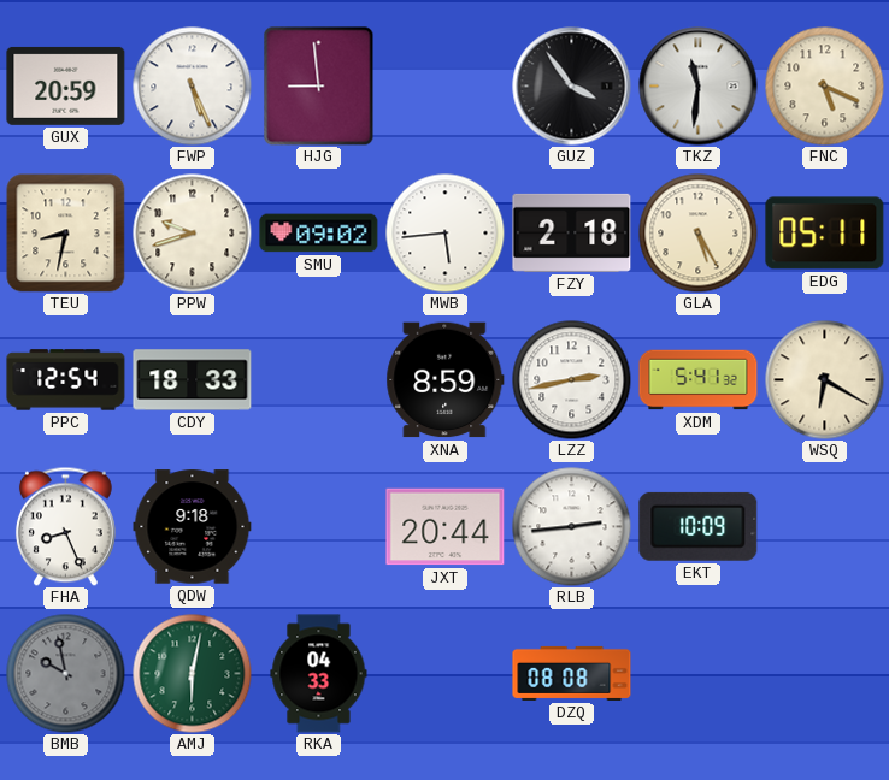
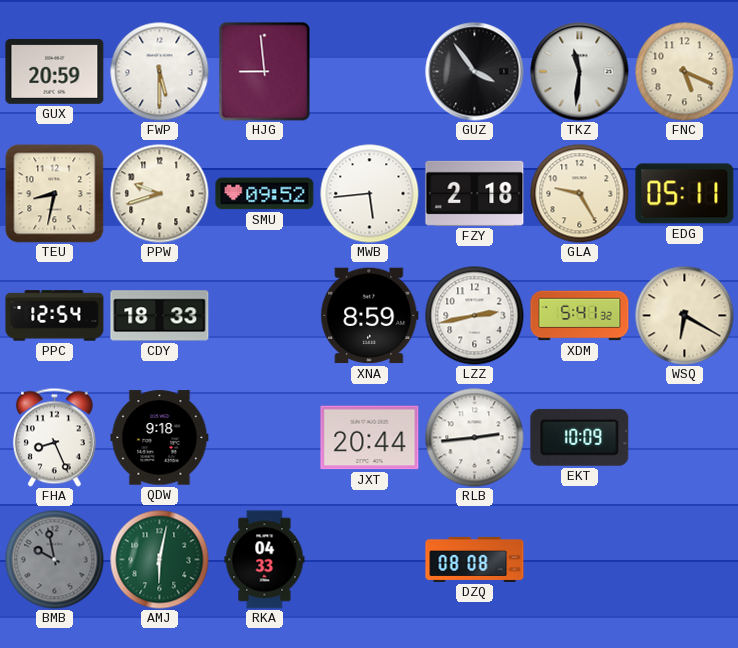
FWP: 5:26 -> 5:30 (160, 72)
SMU: 09:02 -> 09:52 (265, 194)
GLA: 5:25 -> 9:25 (580, 194)
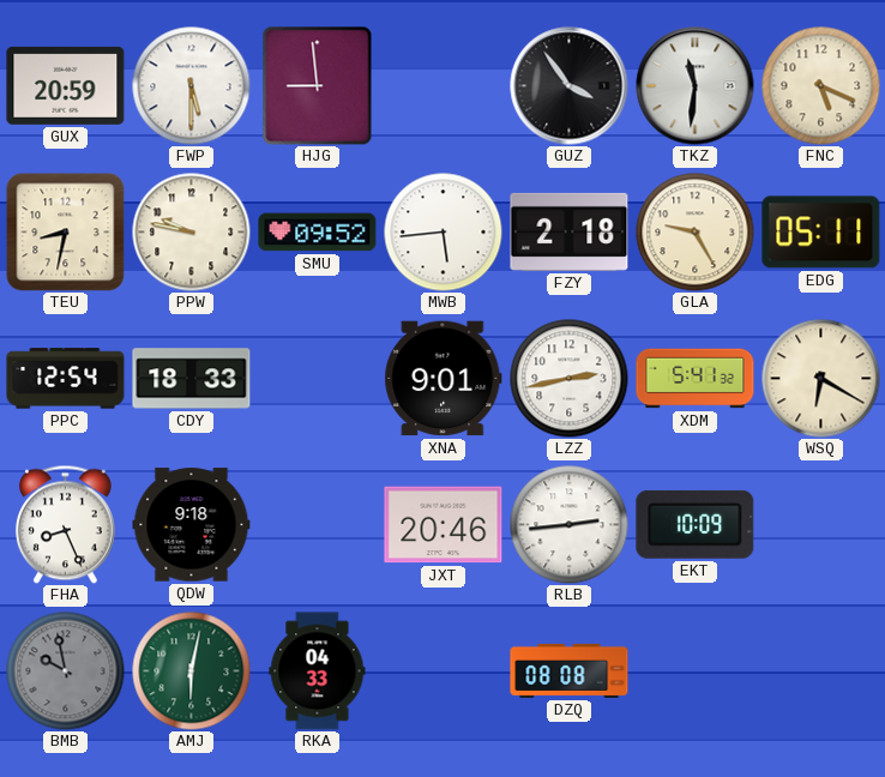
PPW: 9:42 -> 9:47 (192, 233)
XNA: 8:59 -> 9:01 (444, 379)
JXT: 20:44 -> 20:46 (444, 525)
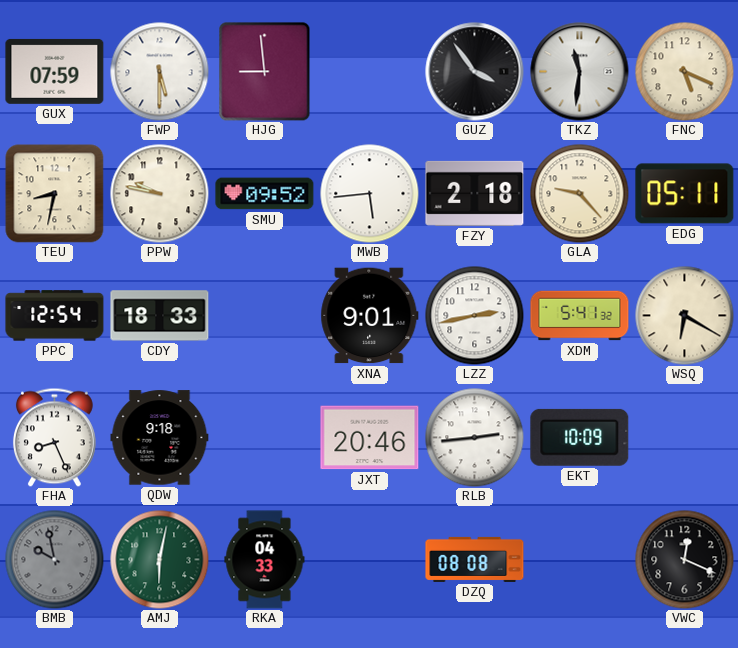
GUX: 20:59 -> 07:59 (55, 71)
GLA: 9:25 -> 9:23 (580, 194)
VWC: none -> 12:19 (685, 560)
